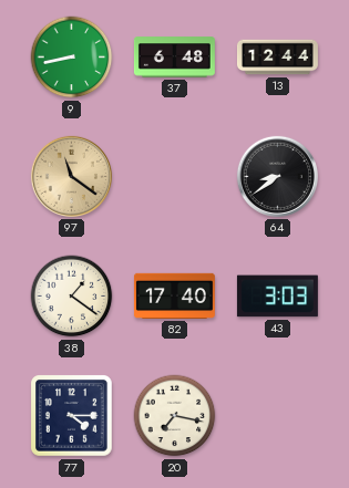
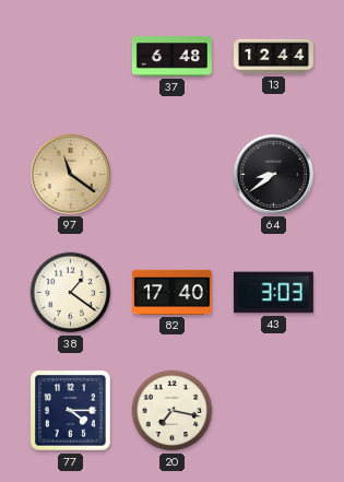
9: 8:43 -> none (72, 58)
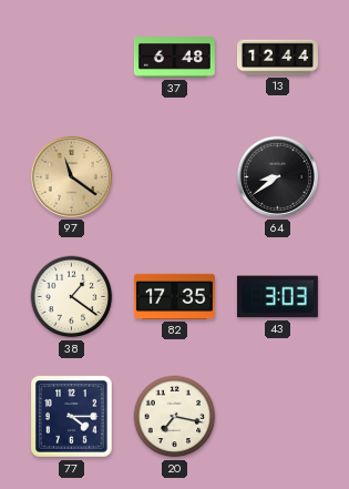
82: 17:40 -> 17:35 (174, 296)
